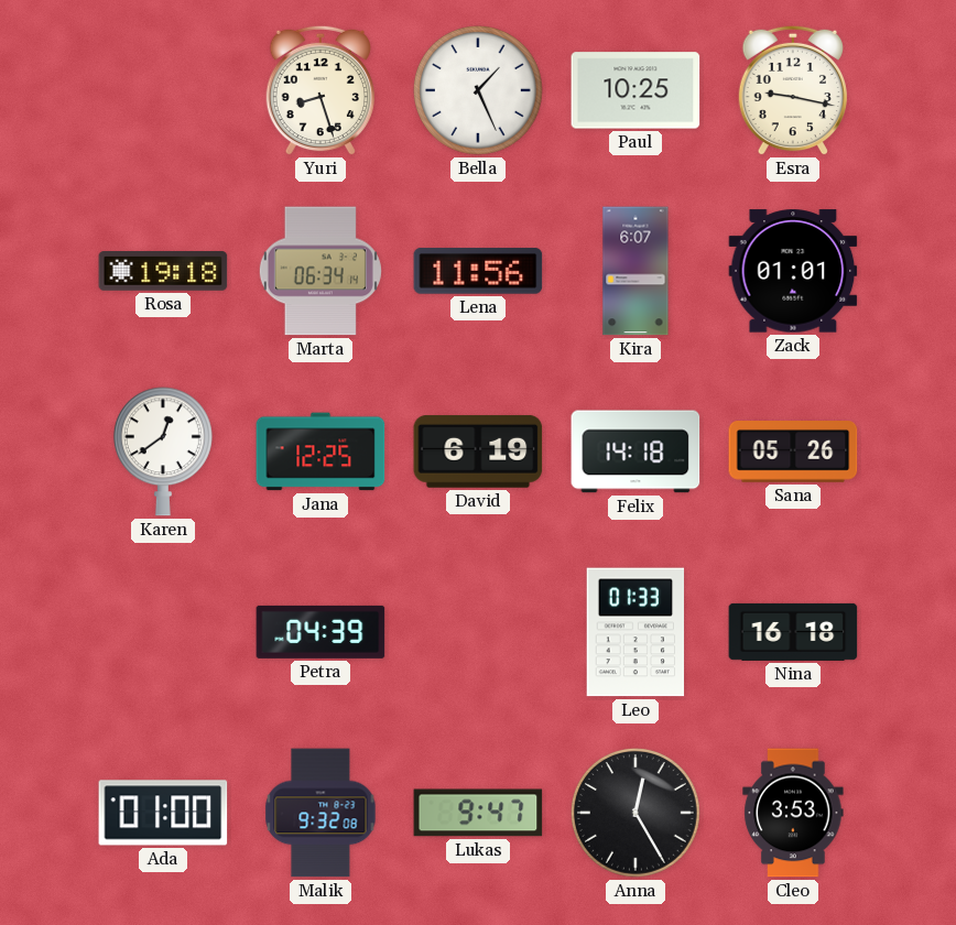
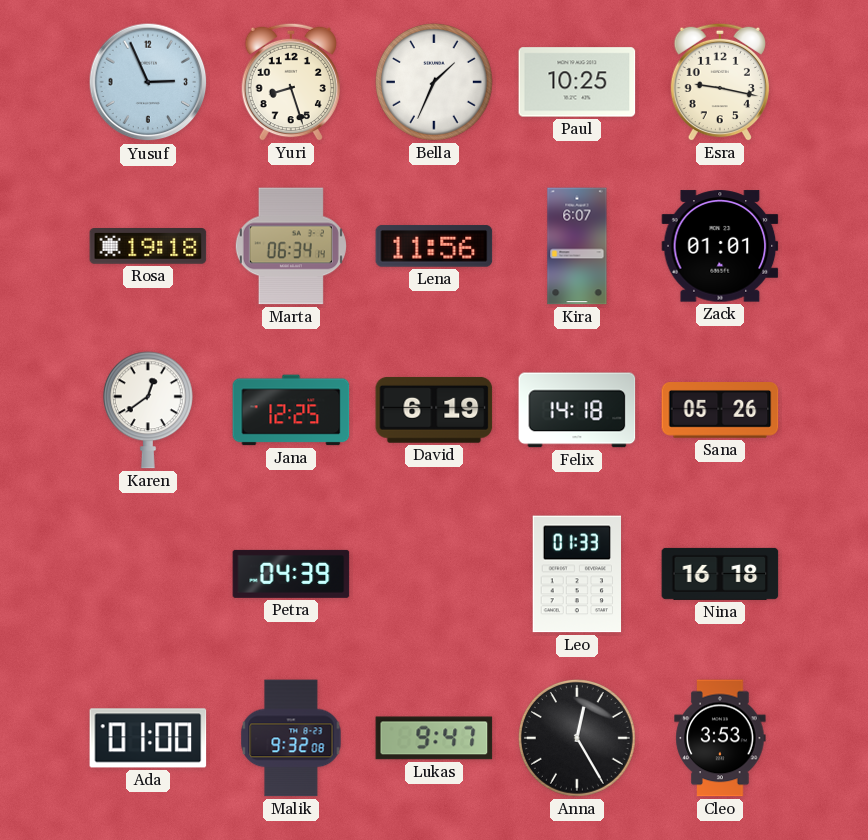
Yusuf: none -> 2:56 (148, 82)
Bella: 1:26 -> 1:34 (435, 83)
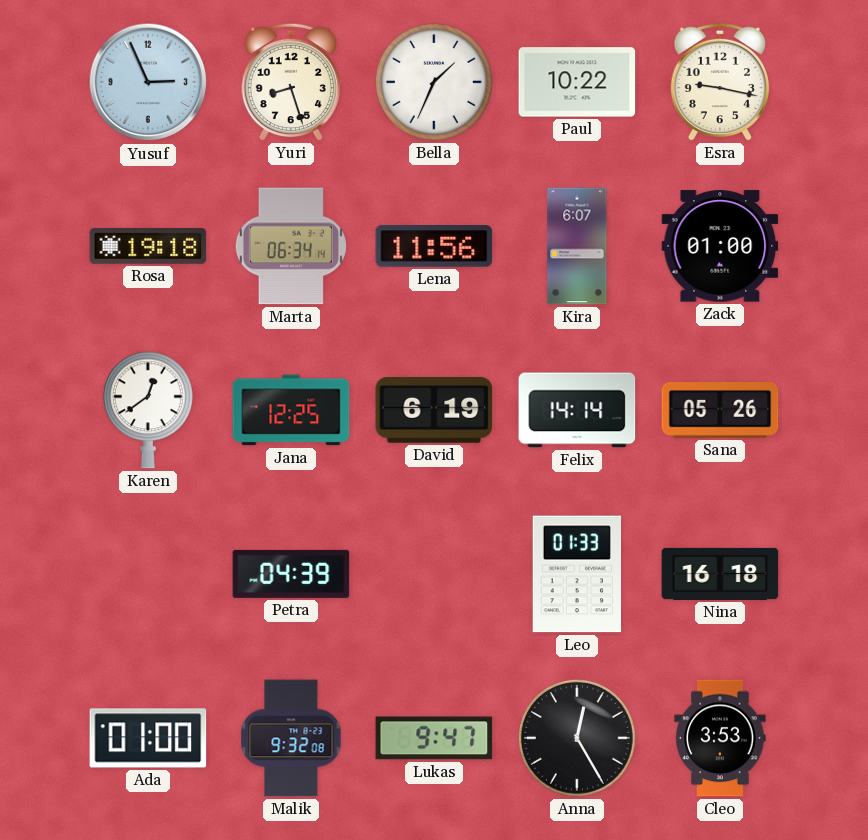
Paul: 10:25 -> 10:22 (577, 82)
Zack: 01:01 -> 01:00 (720, 246)
Felix: 14:18 -> 14:14 (577, 410)
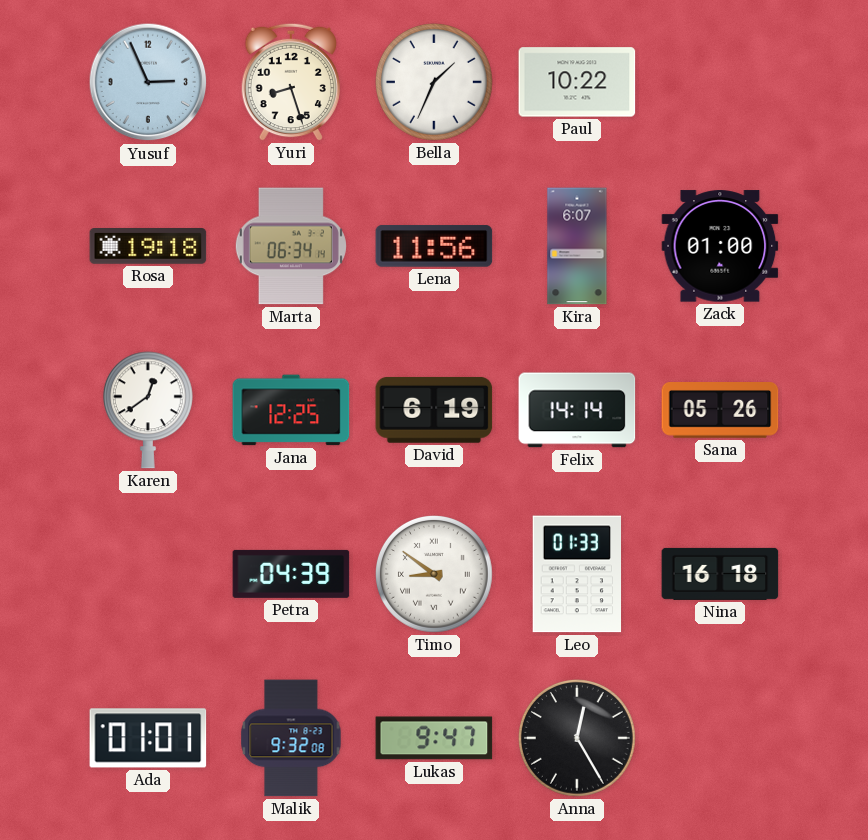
Esra: 9:17 -> none (719, 82)
Timo: none -> 8:51 (435, 575)
Ada: 01:00 -> 01:01 (148, 738)
Cleo: 3:53 -> none (720, 738)
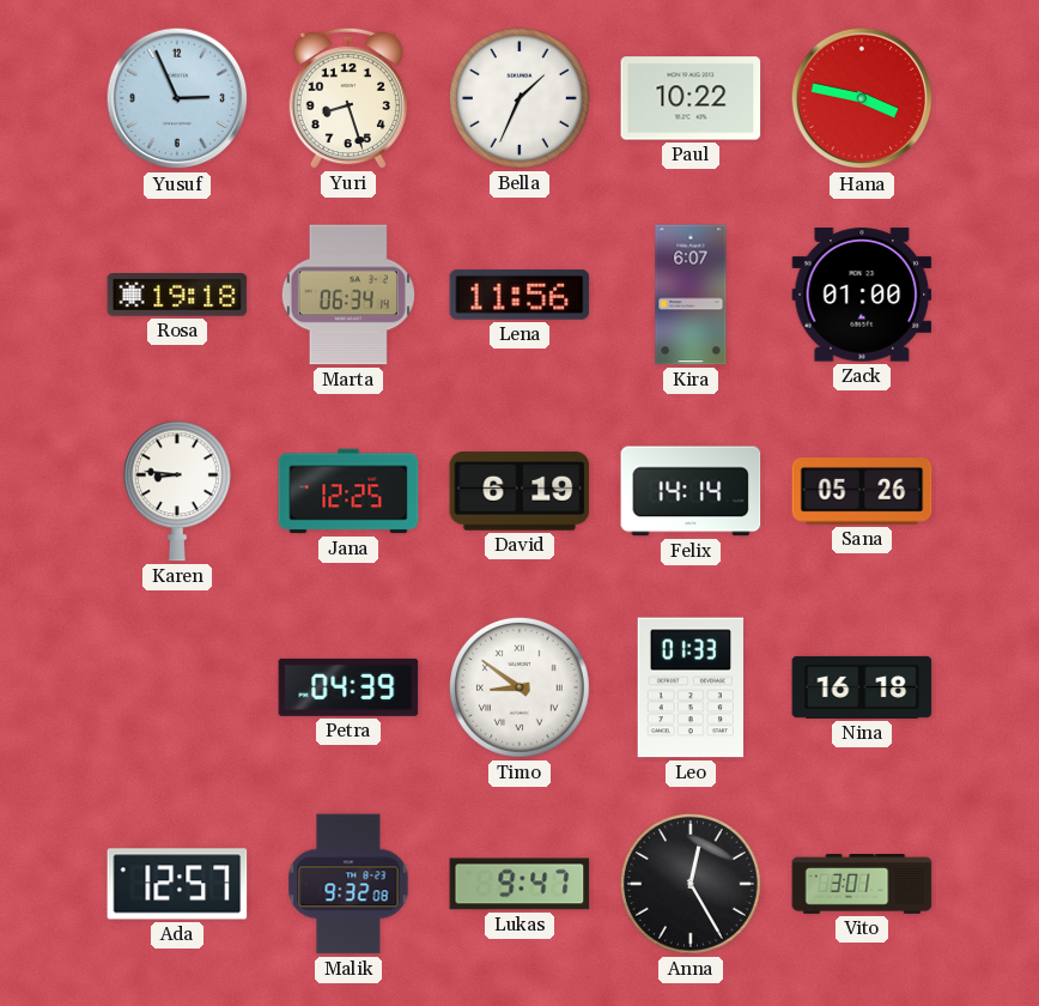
Hana: none -> 3:47 (862, 98)
Karen: 12:39 -> 8:46 (177, 491)
Ada: 01:01 -> 12:57 (177, 884)
Vito: none -> 3:01 (862, 885)
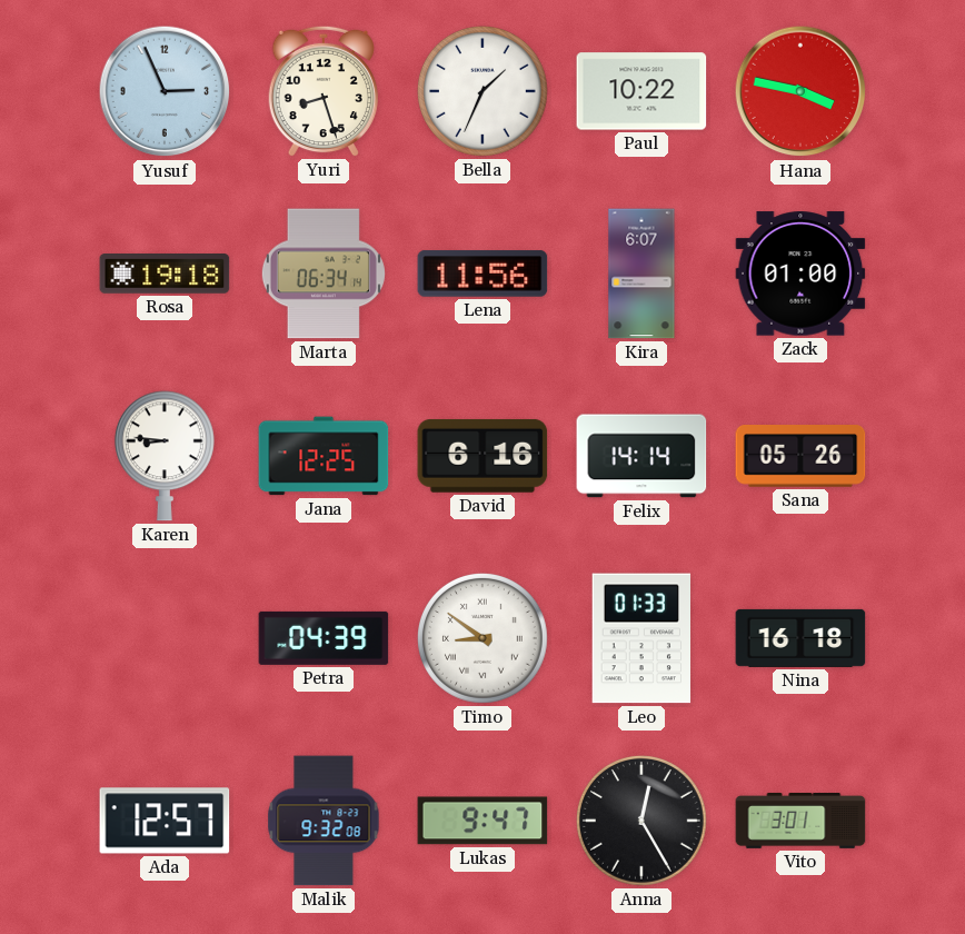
David: 6:19 -> 6:16 (482, 456)
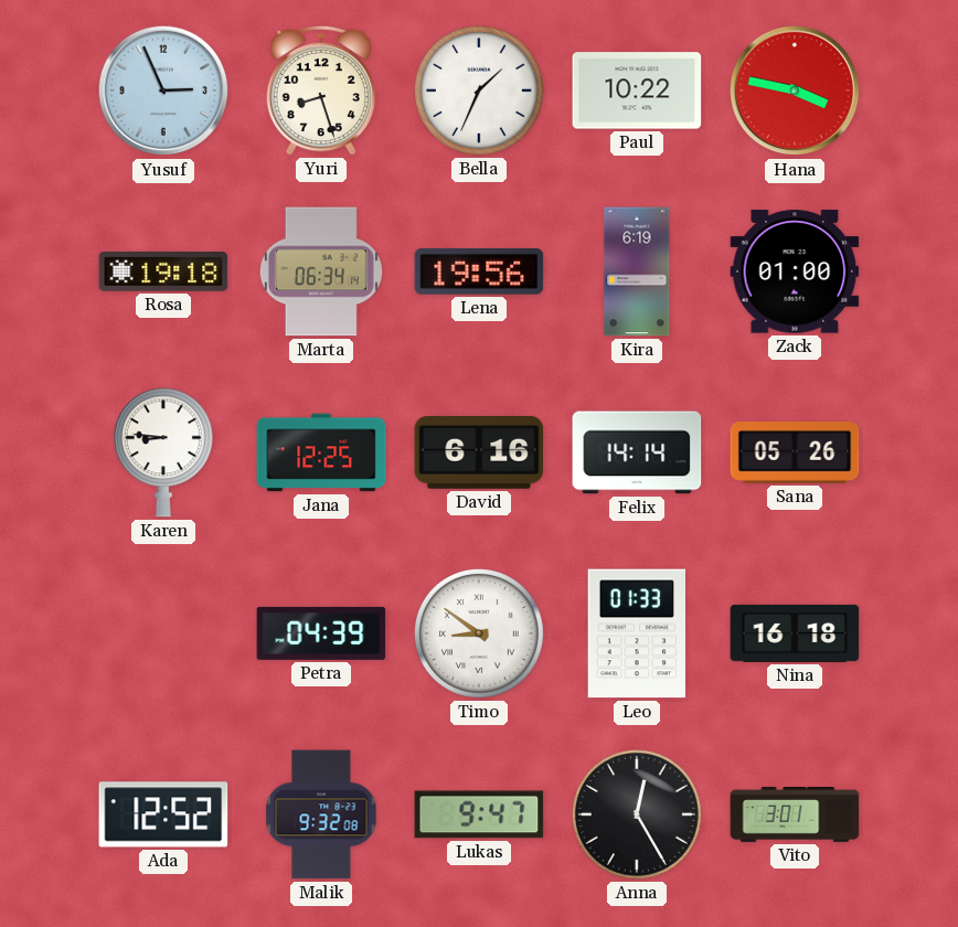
Lena: 11:56 -> 19:56 (479, 271)
Kira: 6:07 -> 6:19 (637, 271)
Ada: 12:57 -> 12:52 (163, 814)
